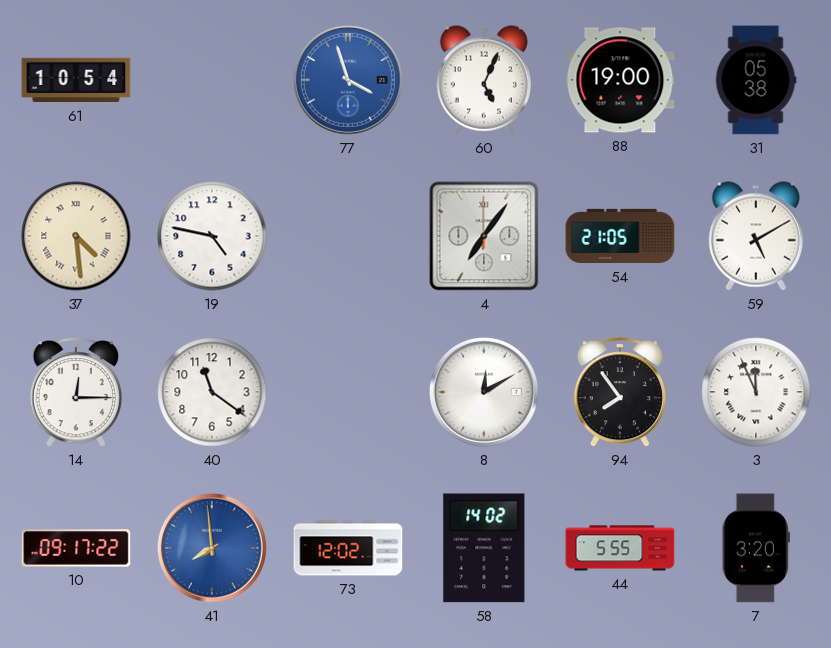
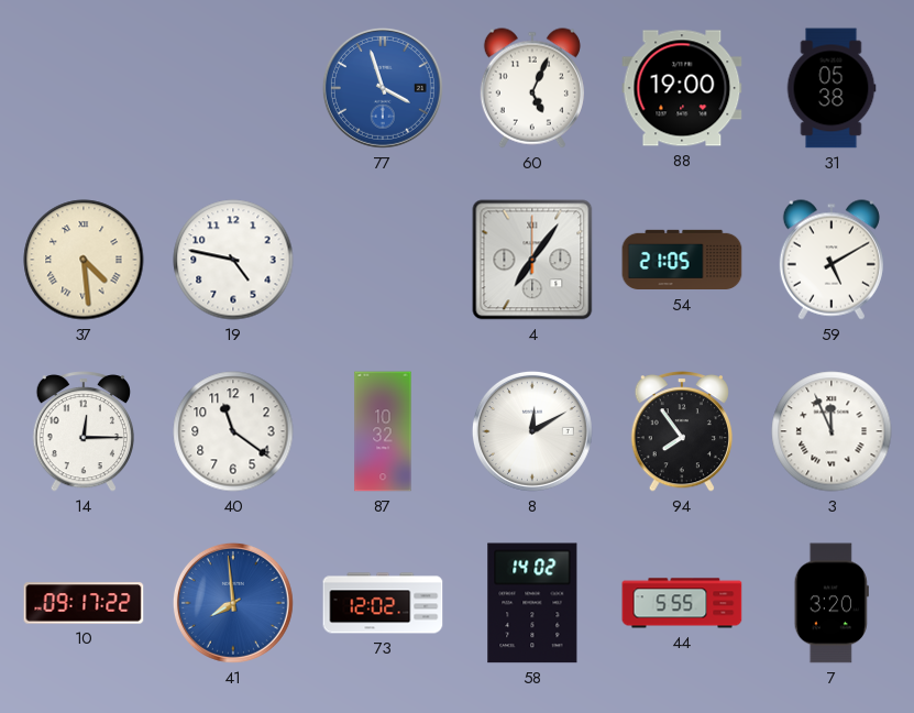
61: 10:54 -> none (76, 80)
87: none -> 10:32 (383, 431)
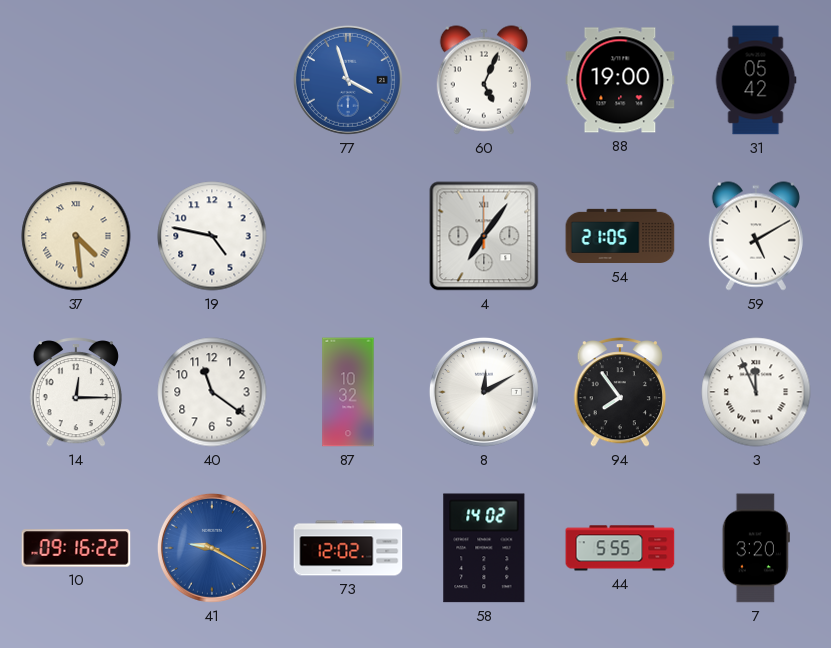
31: 05:38 -> 05:42 (756, 80)
10: 09:17 -> 09:16 (76, 548)
41: 7:59 -> 9:20 (212, 548)
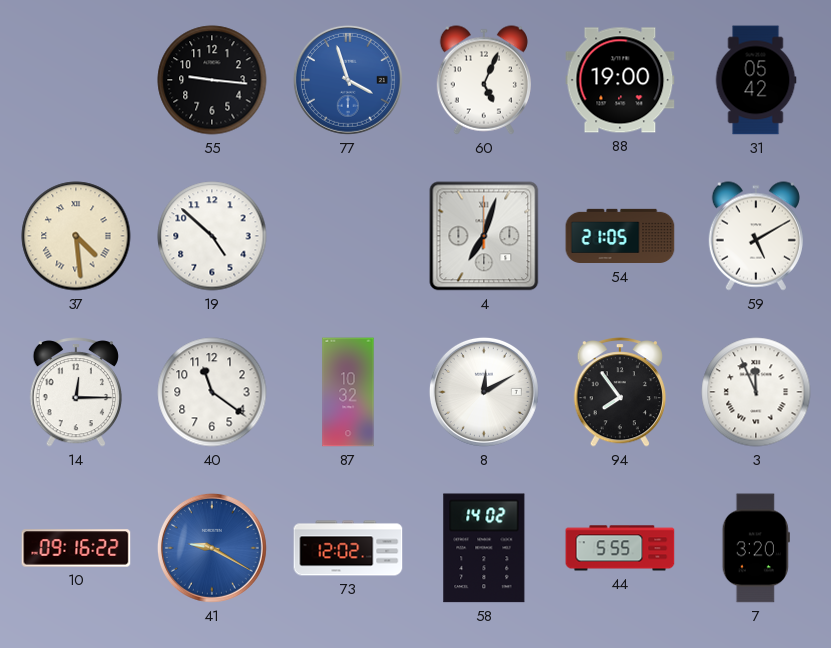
55: none -> 9:16 (212, 80)
19: 4:47 -> 4:52 (212, 236)
4: 7:06 -> 7:03 (484, 236)
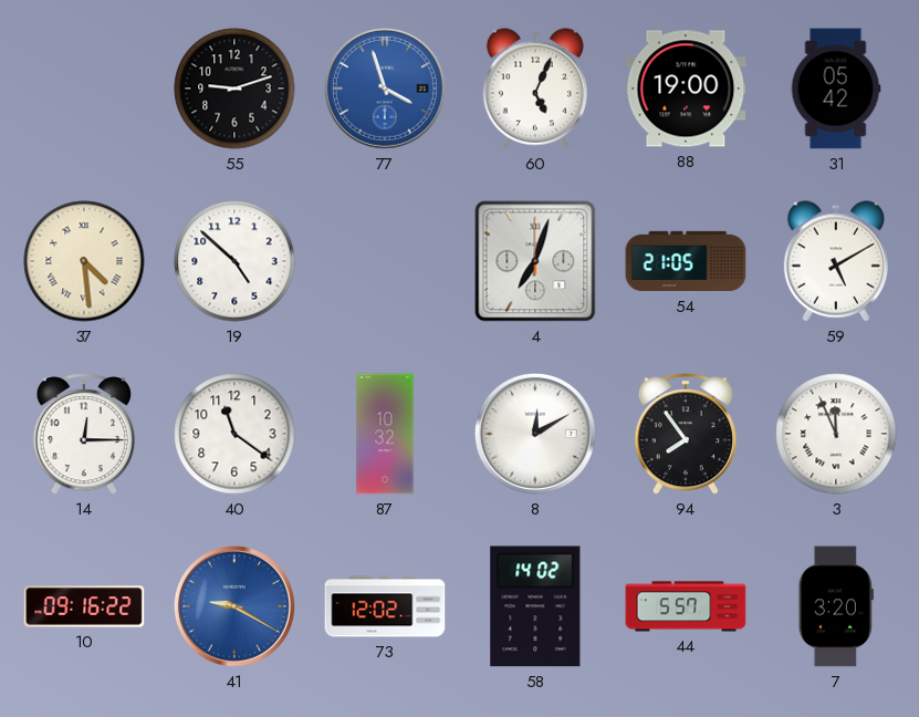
55: 9:16 -> 9:12 (234, 89)
44: 5:55 -> 5:57 (686, 606)
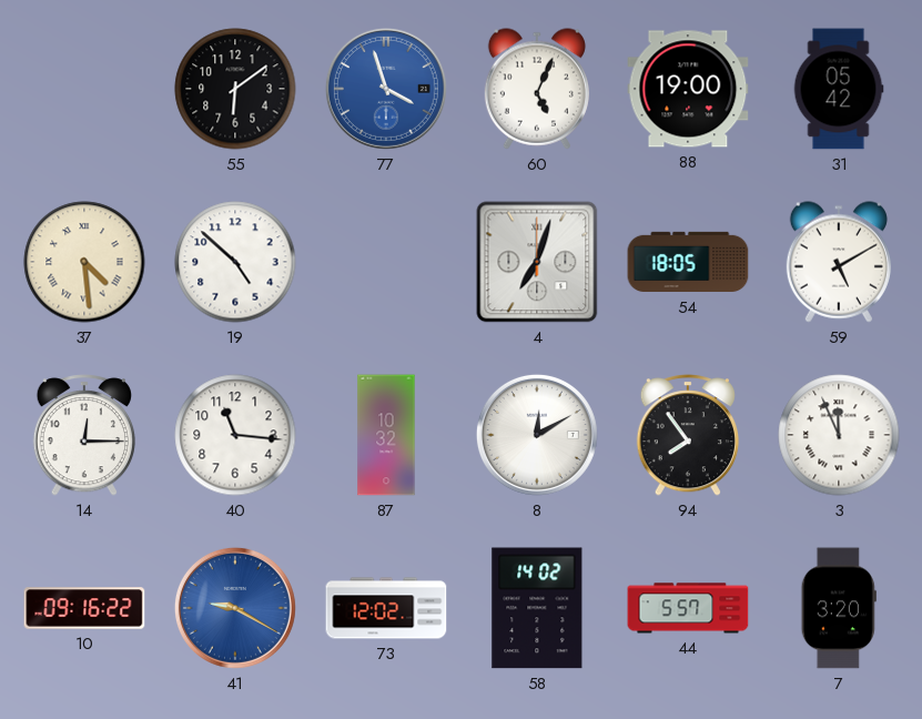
55: 9:12 -> 6:09 (235, 89)
54: 21:05 -> 18:05 (688, 262)
40: 11:21 -> 11:16 (235, 435)
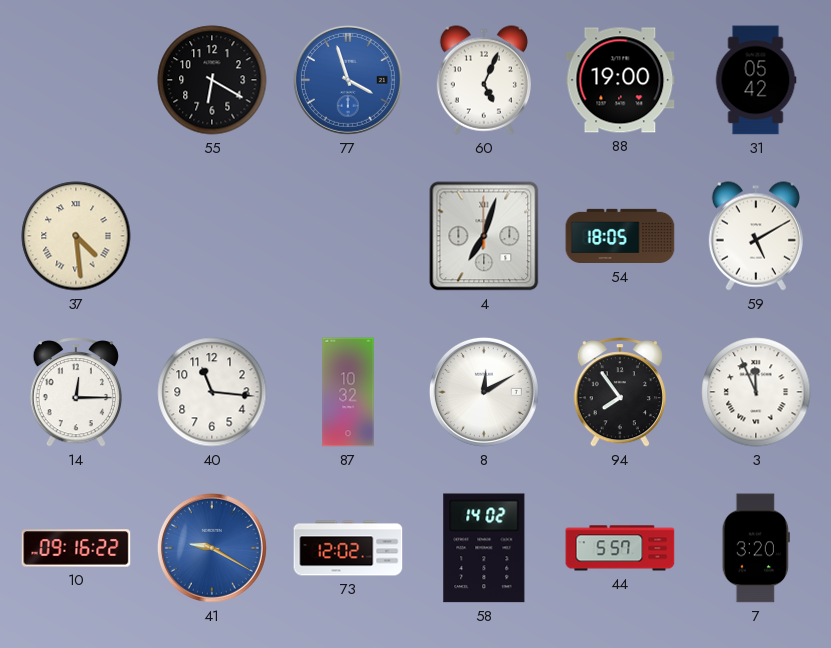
55: 6:09 -> 6:20 (212, 80)
19: 4:52 -> none (235, 262)
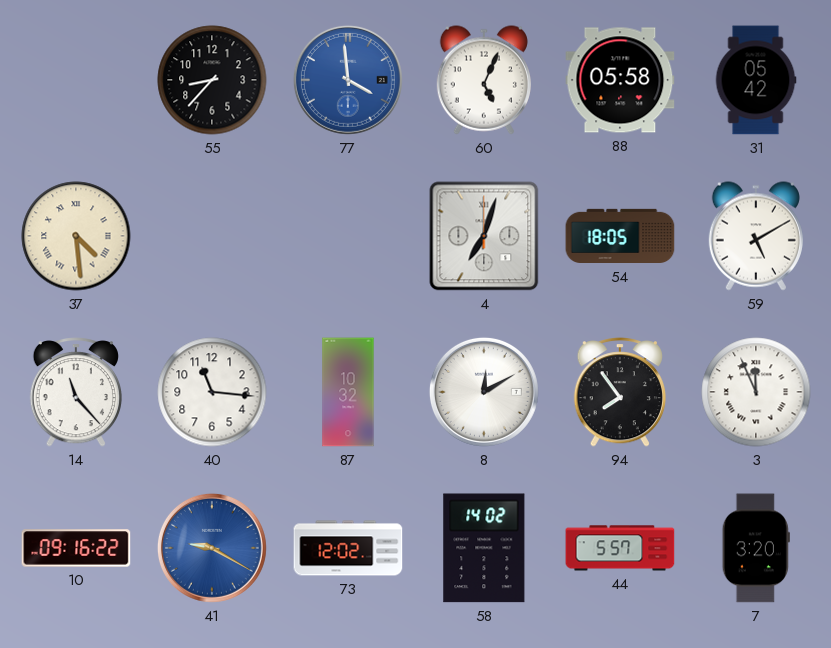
55: 6:20 -> 8:37 (212, 80)
77: 3:57 -> 3:59 (348, 80)
88: 19:00 -> 05:58 (620, 80)
14: 12:15 -> 11:23 (75, 392)
